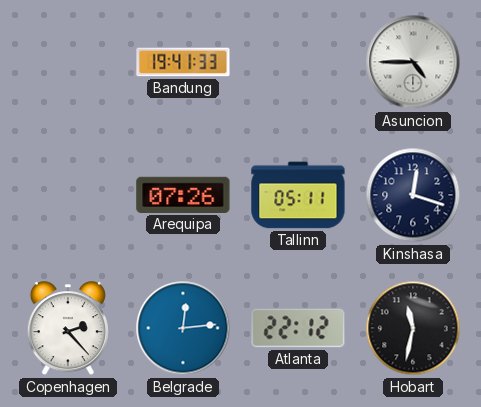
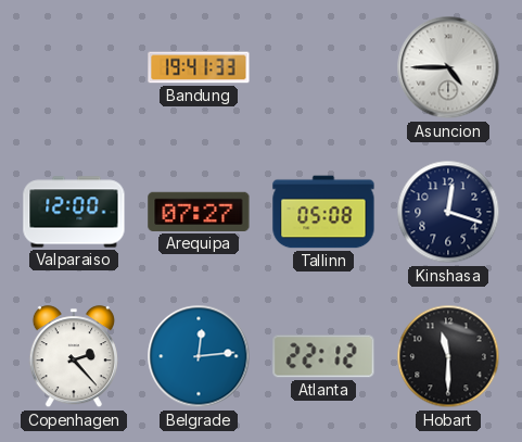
Valparaiso: none -> 12:00 (74, 212)
Arequipa: 07:26 -> 07:27 (199, 212)
Tallinn: 05:11 -> 05:08 (323, 212)
Hobart: 11:32 -> 11:30 (448, 356)
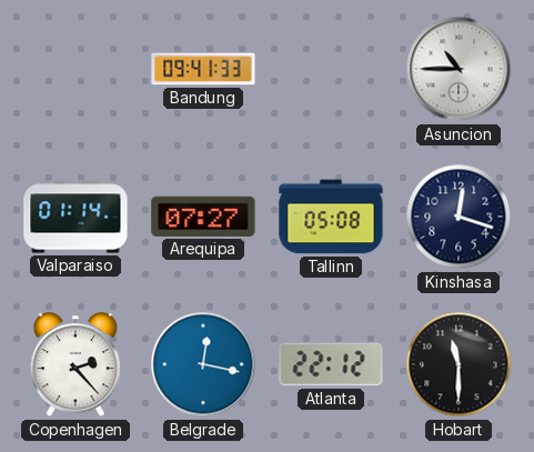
Bandung: 19:41 -> 09:41 (203, 69)
Asuncion: 4:45 -> 10:45 (459, 69)
Valparaiso: 12:00 -> 01:14 (75, 217)
Belgrade: 12:14 -> 12:17 (203, 364)
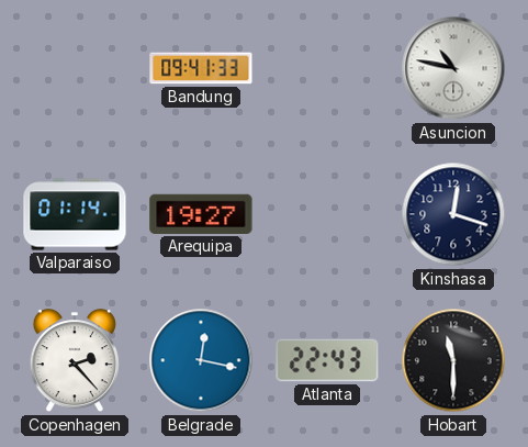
Asuncion: 10:45 -> 10:47 (453, 68)
Arequipa: 07:27 -> 19:27 (201, 214)
Tallinn: 05:08 -> none (331, 217)
Atlanta: 22:12 -> 22:43 (327, 360)
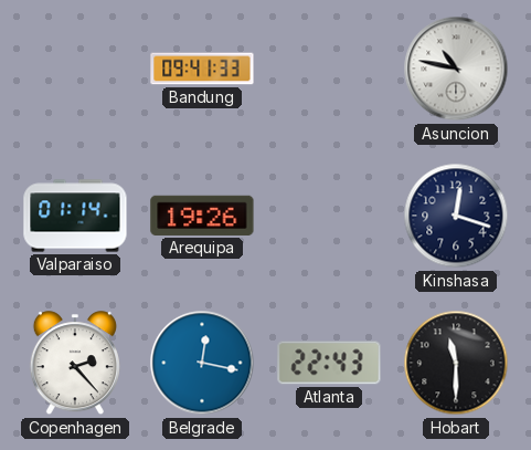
Arequipa: 19:27 -> 19:26 (202, 216)
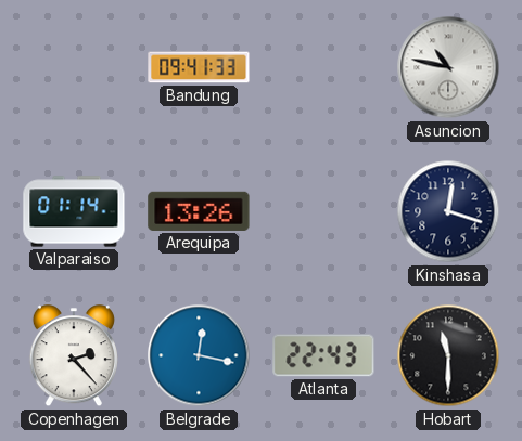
Arequipa: 19:26 -> 13:26 (199, 211)
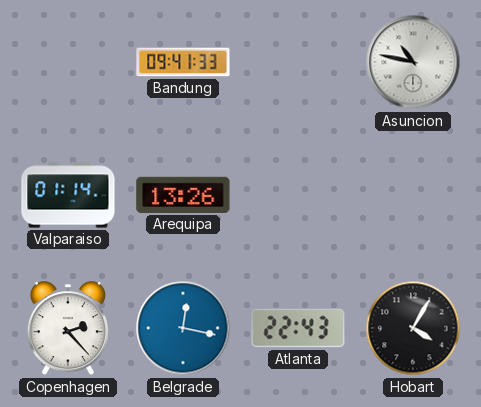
Kinshasa: 12:18 -> none (448, 211)
Hobart: 11:30 -> 4:05 (413, 328)
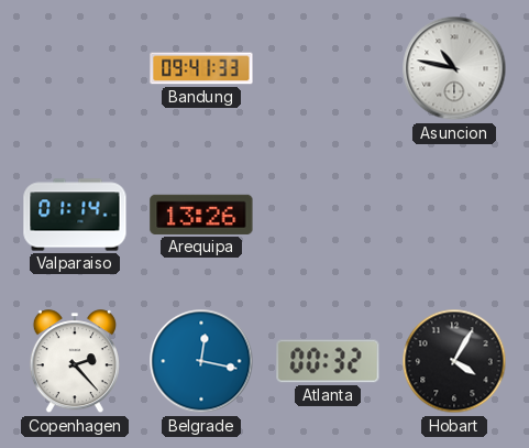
Atlanta: 22:43 -> 00:32 (328, 361)
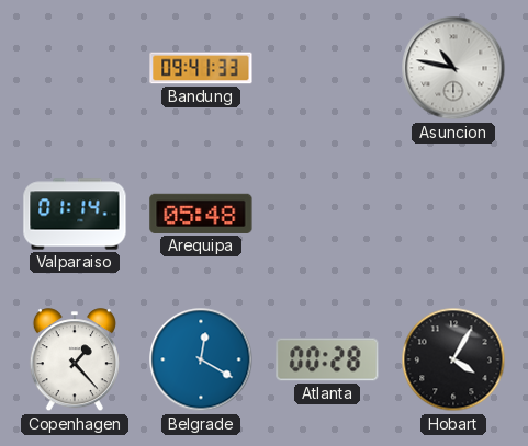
Arequipa: 13:26 -> 05:48 (201, 214)
Copenhagen: 2:23 -> 1:23 (75, 361)
Belgrade: 12:17 -> 12:20 (201, 359)
Atlanta: 00:32 -> 00:28 (327, 359)
